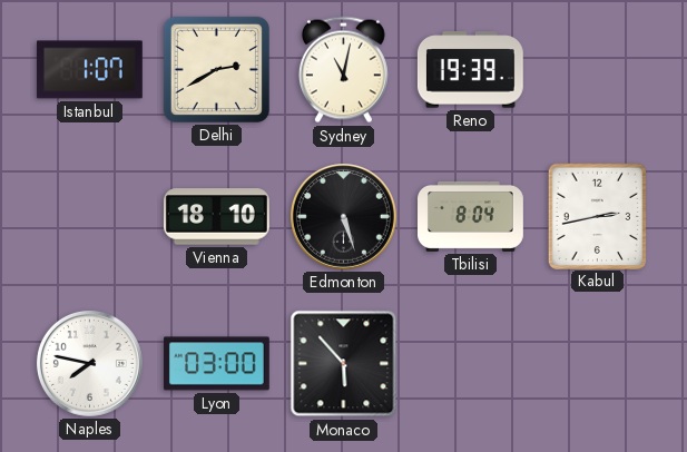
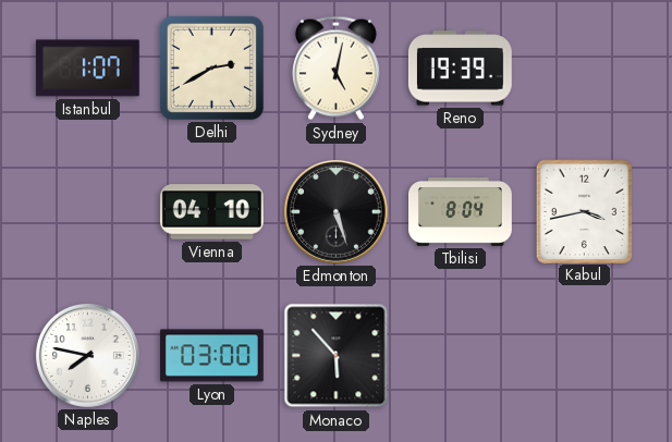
Sydney: 11:02 -> 5:02 (335, 69)
Vienna: 18:10 -> 04:10 (211, 212)
Kabul: 2:43 -> 3:43 (584, 211)
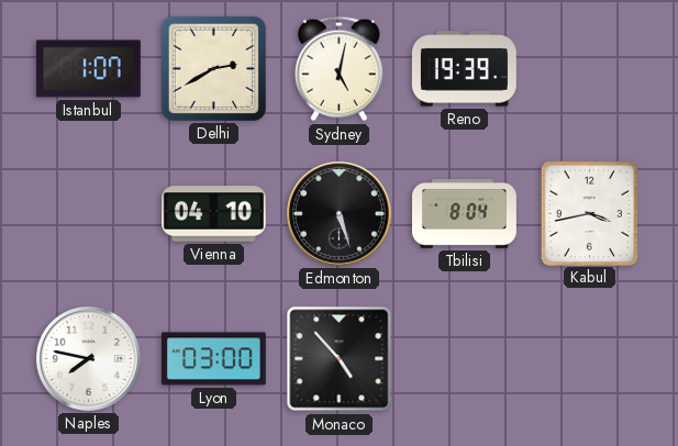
Monaco: 5:53 -> 4:53 (340, 359)
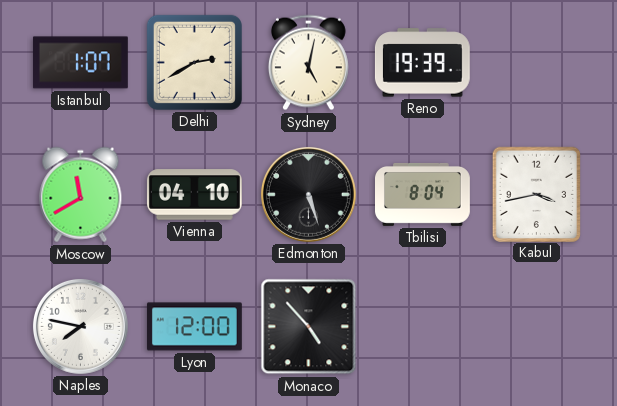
Moscow: none -> 11:40 (81, 195)
Lyon: 03:00 -> 12:00 (194, 327)
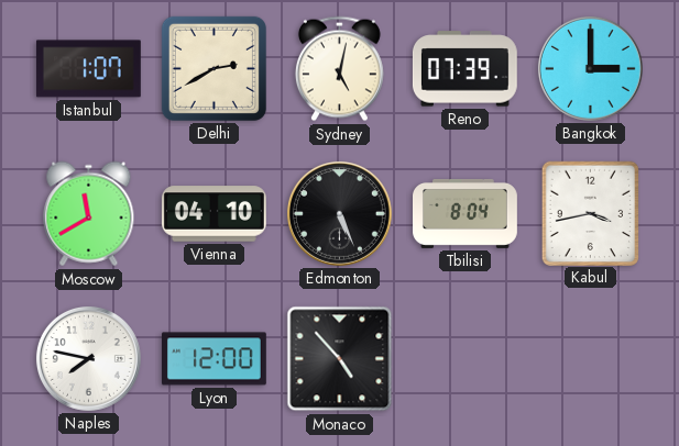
Reno: 19:39 -> 07:39 (464, 69)
Bangkok: none -> 3:00 (590, 68)
Edmonton: 5:27 -> 5:26 (339, 213)
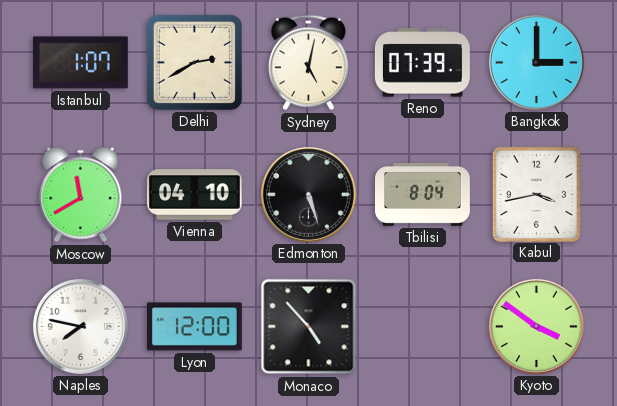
Edmonton: 5:26 -> 5:27 (308, 194)
Kyoto: none -> 3:51 (536, 326)
